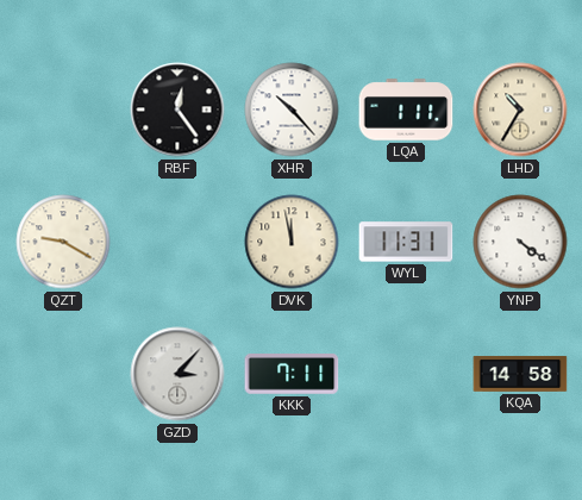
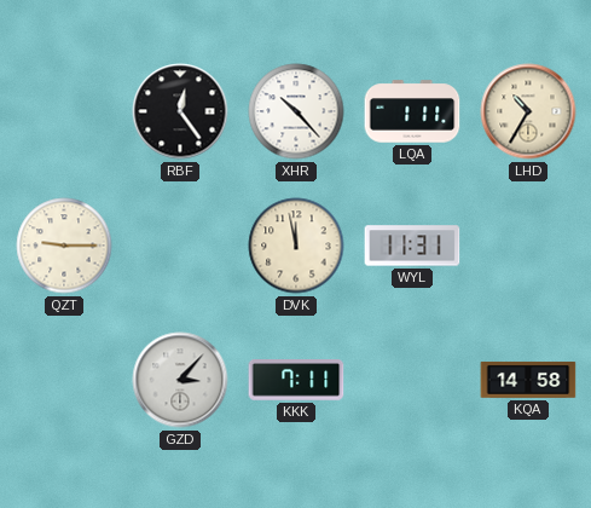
QZT: 9:20 -> 9:15 (64, 246)
YNP: 4:21 -> none (520, 242)
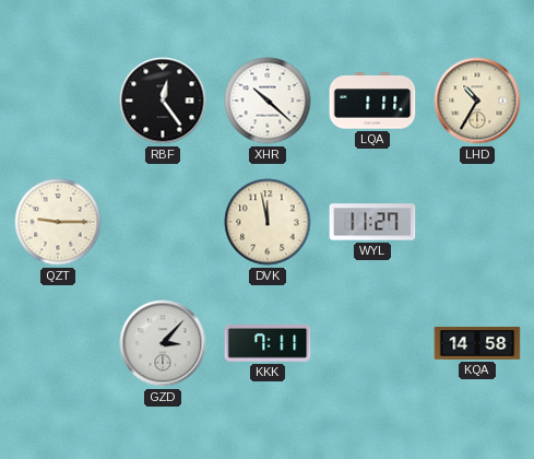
XHR: 10:23 -> 10:22 (268, 101)
WYL: 11:31 -> 11:27 (372, 222)
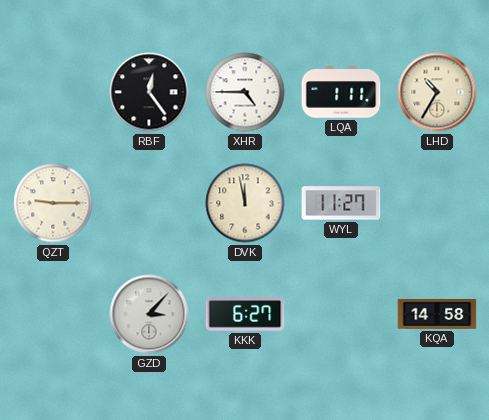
XHR: 10:22 -> 4:45 (245, 92)
KKK: 7:11 -> 6:27 (245, 314)
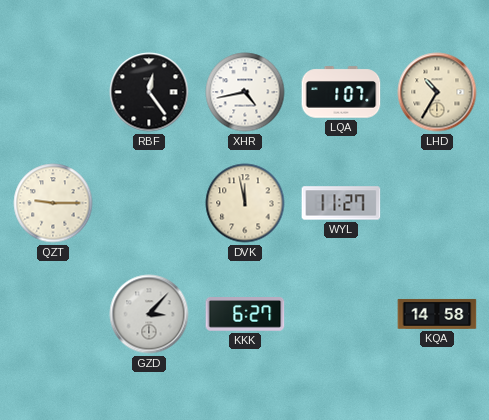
XHR: 4:45 -> 4:43 (245, 92)
LQA: 1:11 -> 1:07 (341, 92)
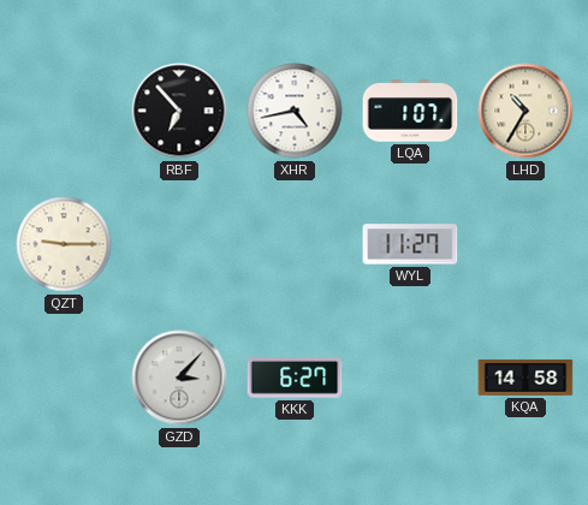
RBF: 12:24 -> 6:53 (179, 111)
DVK: 11:58 -> none (245, 203)
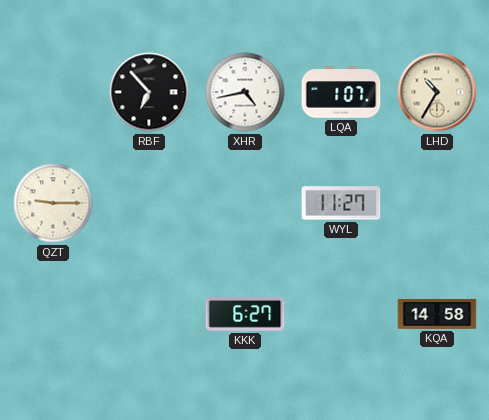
GZD: 3:07 -> none (179, 378)
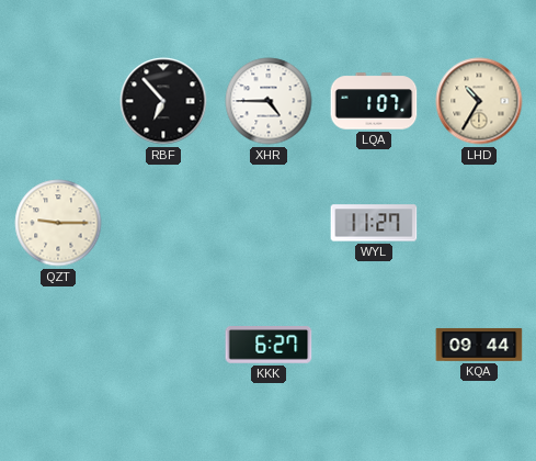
XHR: 4:43 -> 4:45 (269, 101)
KQA: 14:58 -> 09:44 (479, 345)
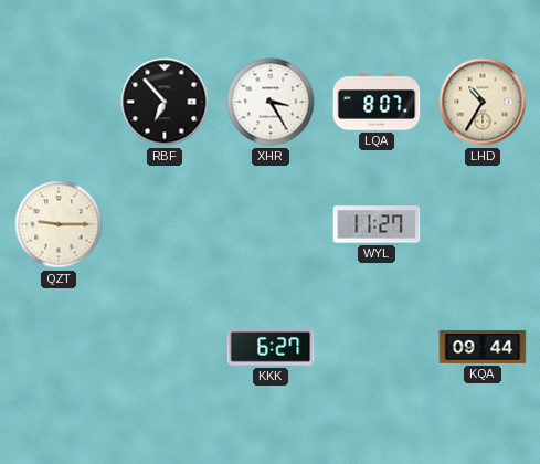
XHR: 4:45 -> 3:25 (271, 102)
LQA: 1:07 -> 8:07 (377, 102)
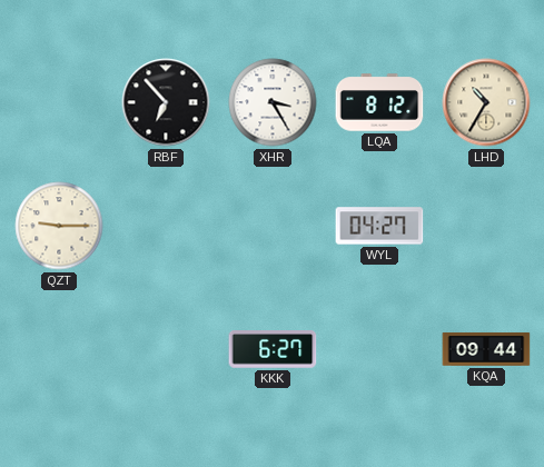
LQA: 8:07 -> 8:12 (379, 102)
WYL: 11:27 -> 04:27 (379, 226)
